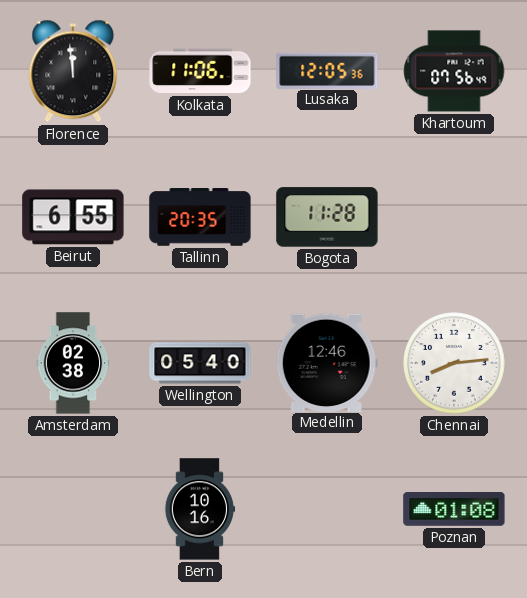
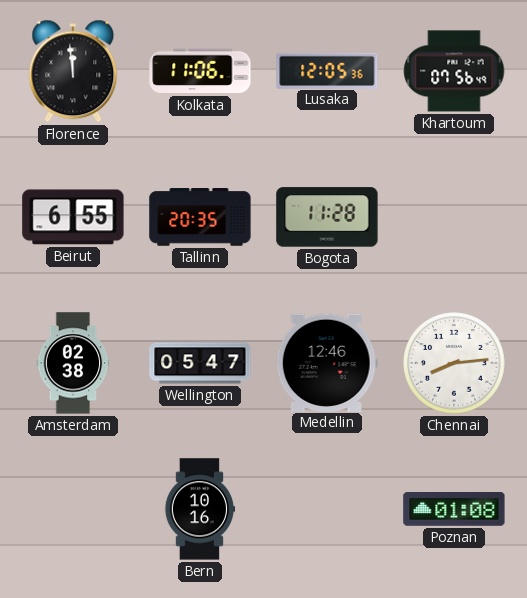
Wellington: 05:40 -> 05:47 (200, 363)
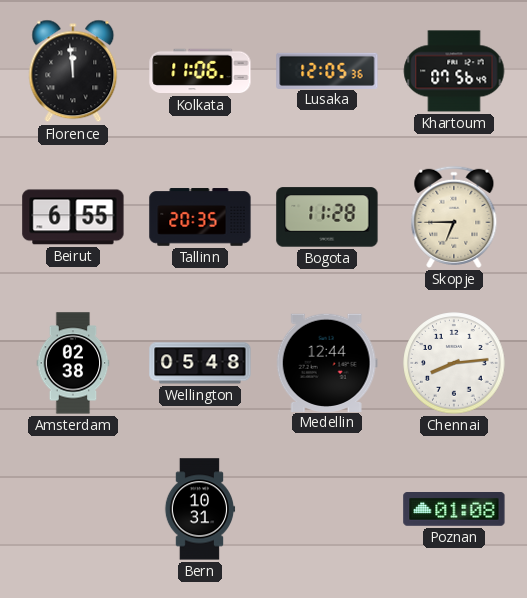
Skopje: none -> 6:45 (454, 217)
Wellington: 05:47 -> 05:48 (200, 363)
Medellin: 12:46 -> 12:44 (327, 362)
Bern: 10:16 -> 10:31 (200, 509)
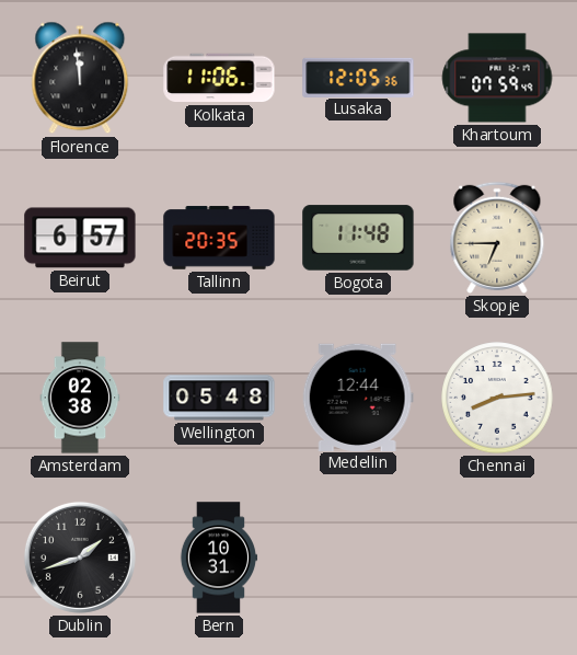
Khartoum: 07:56 -> 07:59 (497, 78)
Beirut: 6:55 -> 6:57 (80, 238)
Bogota: 11:28 -> 11:48 (358, 238)
Dublin: none -> 1:42 (80, 558)
Poznan: 01:08 -> none (454, 510)
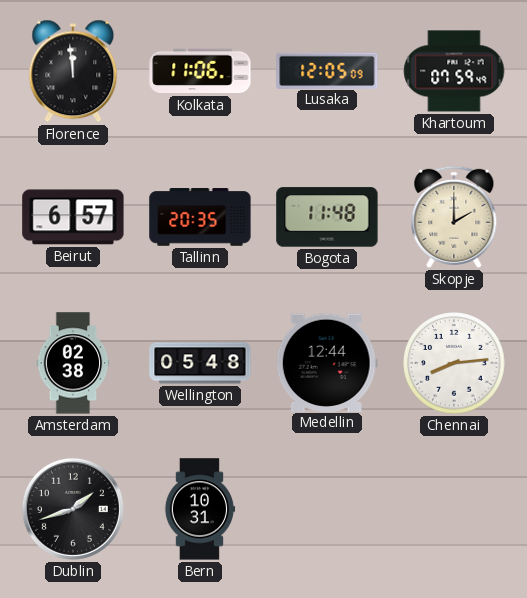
Lusaka: 12:05:36 -> 12:05:09 (327, 70)
Skopje: 6:45 -> 2:00 (454, 217)
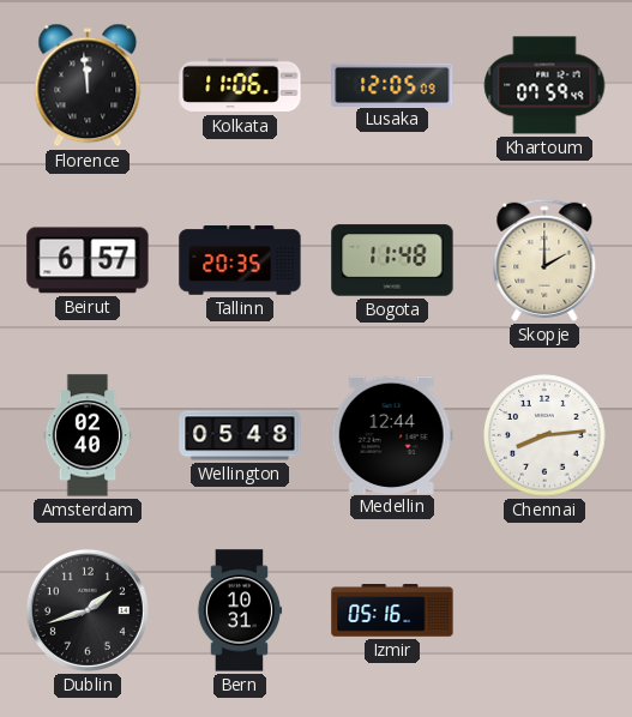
Amsterdam: 02:38 -> 02:40 (88, 435)
Izmir: none -> 05:16 (392, 610)
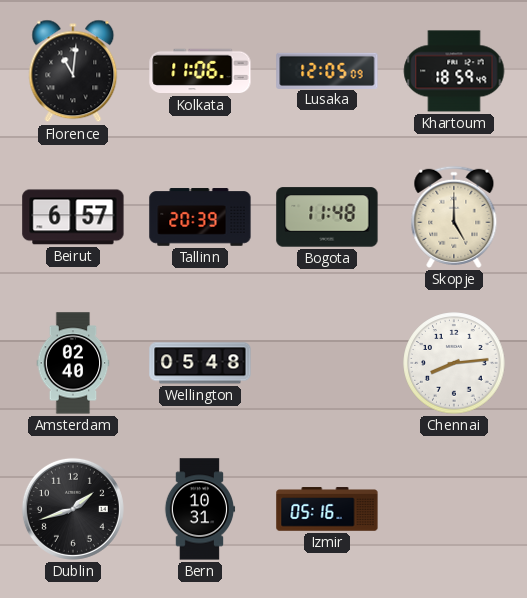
Florence: 11:59 -> 11:01 (73, 71)
Khartoum: 07:59 -> 18:59 (454, 71)
Tallinn: 20:35 -> 20:39 (200, 217)
Skopje: 2:00 -> 5:00 (454, 217)
Medellin: 12:44 -> none (392, 434)
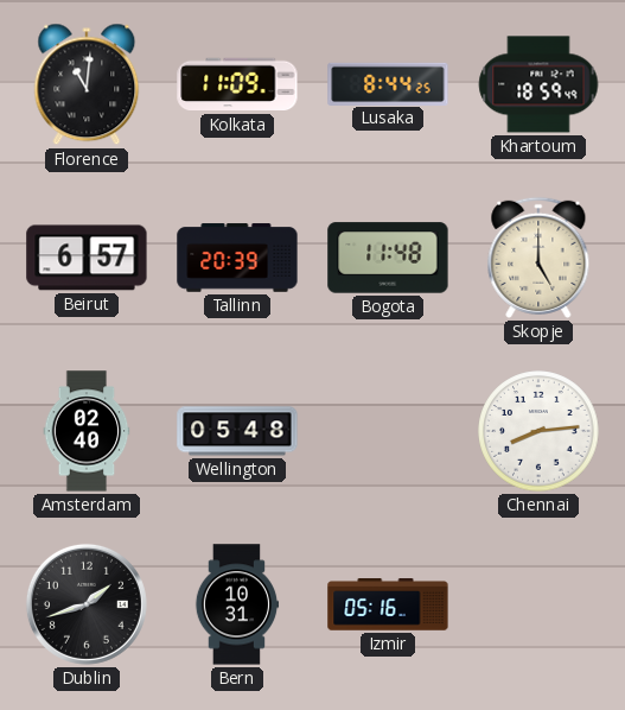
Kolkata: 11:06 -> 11:09 (237, 84)
Lusaka: 12:05 -> 8:44 (388, 83)
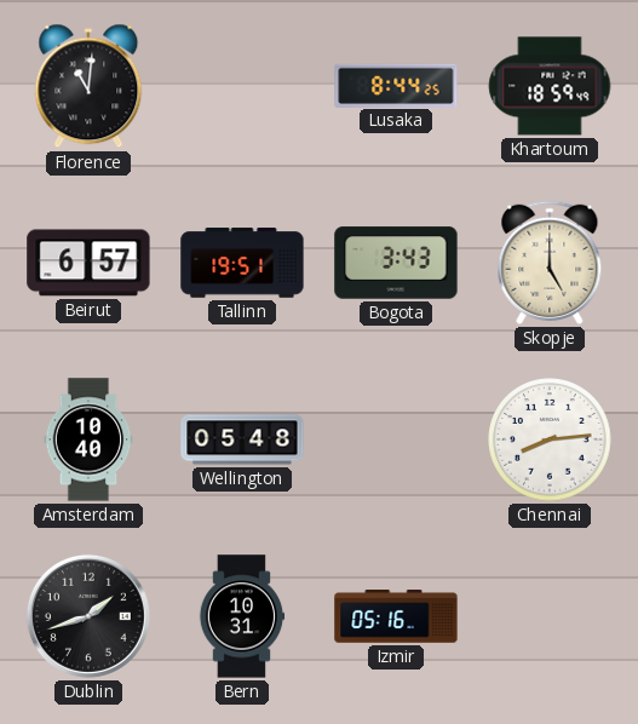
Kolkata: 11:09 -> none (237, 84)
Tallinn: 20:39 -> 19:51 (242, 263)
Bogota: 11:48 -> 3:43 (396, 263)
Amsterdam: 02:40 -> 10:40 (88, 439)
